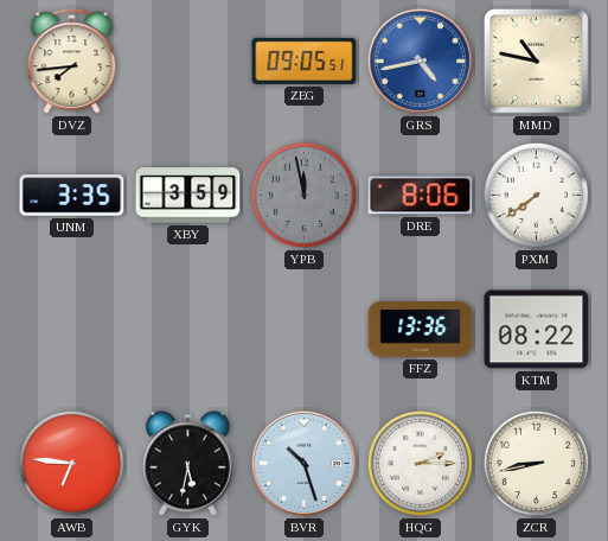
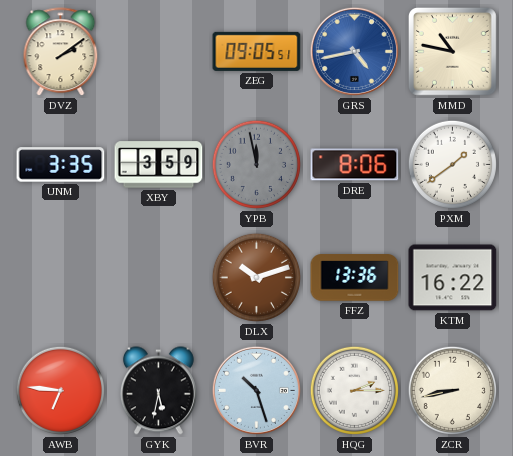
DVZ: 7:44 -> 2:09 (61, 52)
PXM: 7:39 -> 1:39 (452, 164)
DLX: none -> 10:12 (256, 277)
KTM: 08:22 -> 16:22 (453, 278)
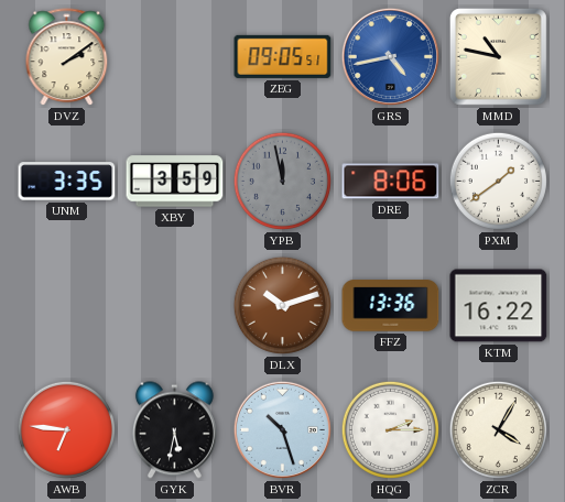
ZCR: 8:43 -> 4:05 (498, 429)
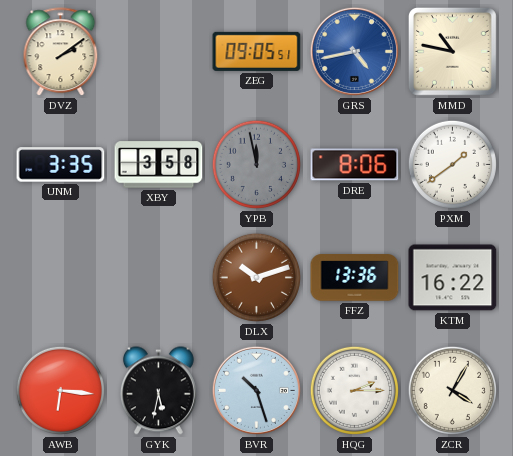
XBY: 3:59 -> 3:58 (159, 165)
AWB: 6:46 -> 6:16 (60, 390)
